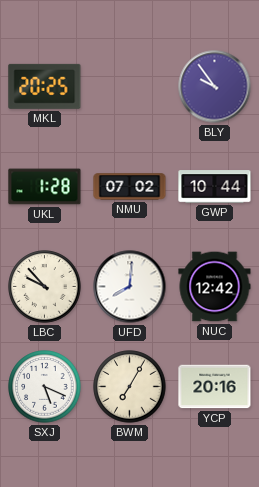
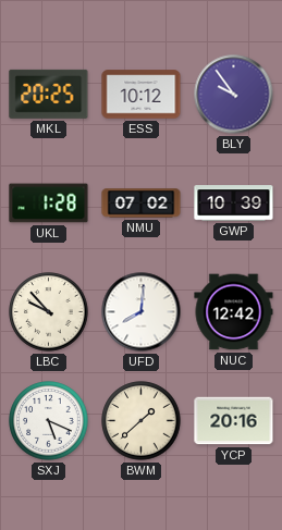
ESS: none -> 10:12 (142, 95)
GWP: 10:44 -> 10:39 (234, 204)
BWM: 7:05 -> 1:38 (142, 421)
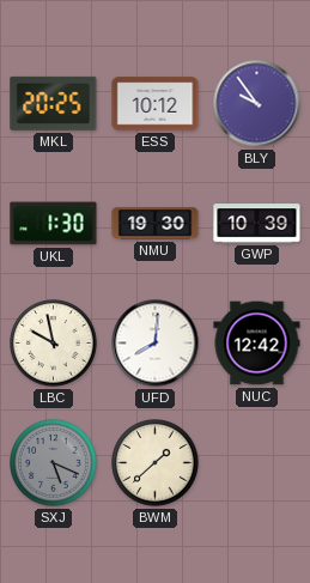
UKL: 1:28 -> 1:30 (54, 224)
NMU: 07:02 -> 19:30 (156, 224)
LBC: 9:53 -> 9:58 (54, 344)
SXJ dial: white -> grey (54, 463)
YCP: 20:16 -> none (234, 421)
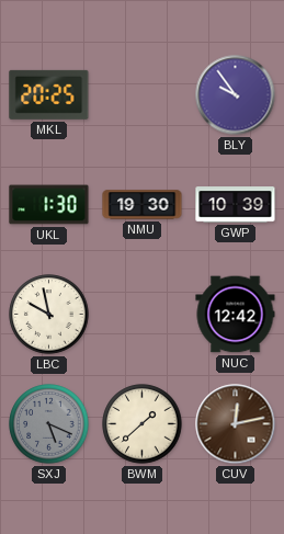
ESS: 10:12 -> none (156, 104)
UFD: 8:01 -> none (156, 344)
CUV: none -> 12:13 (236, 424)
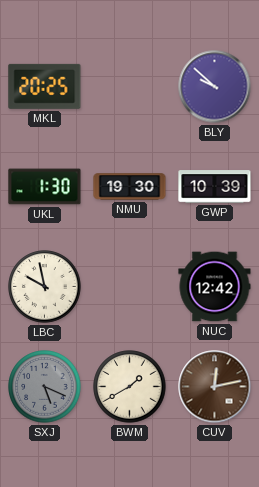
BLY: 9:54 -> 9:52 (215, 87)
BWM: 1:38 -> 1:40 (130, 387)
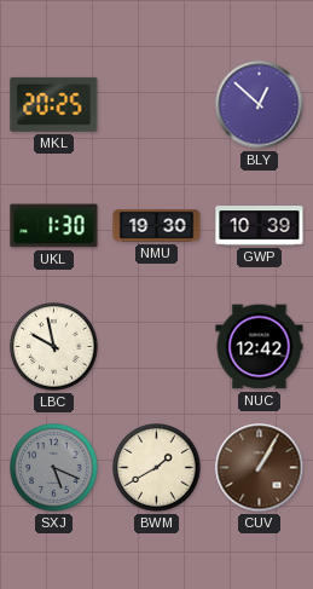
BLY: 9:52 -> 12:52 (260, 105)
CUV: 12:13 -> 1:05 (260, 468)
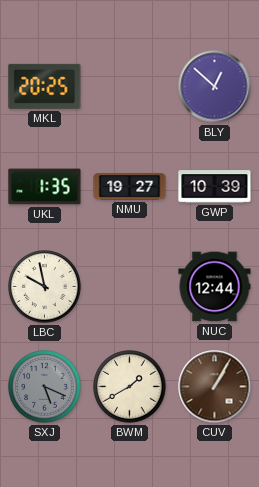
UKL: 1:30 -> 1:35 (45, 187)
NMU: 19:30 -> 19:27 (130, 187)
NUC: 12:42 -> 12:44 (215, 287)
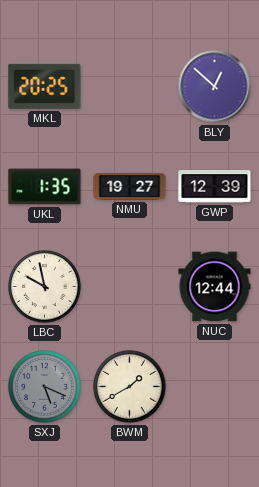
GWP: 10:39 -> 12:39 (215, 187)
CUV: 1:05 -> none (215, 387)
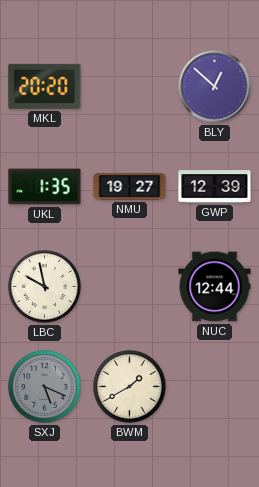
MKL: 20:25 -> 20:20 (45, 86)
